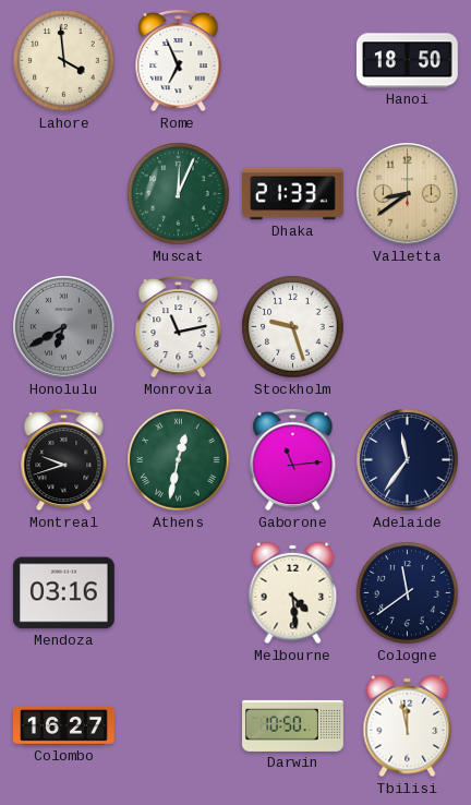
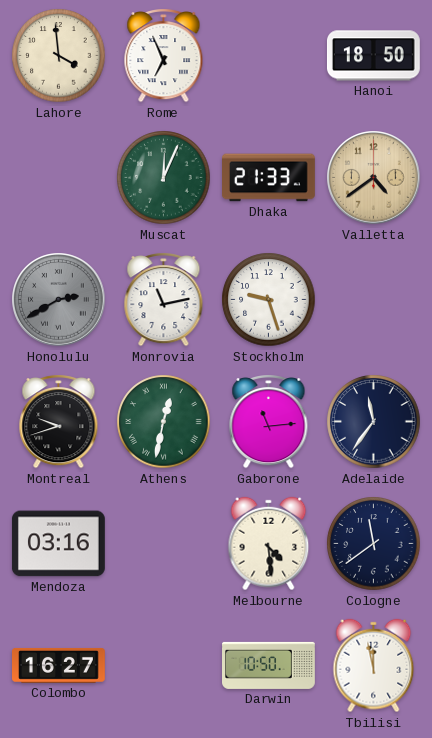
Valletta: 8:39 -> 4:39 (374, 178)
Honolulu: 6:40 -> 2:40 (59, 300)
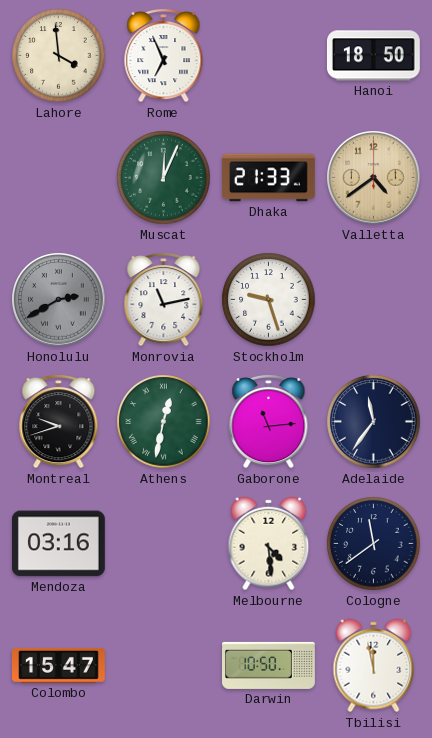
Colombo: 16:27 -> 15:47 (59, 665)
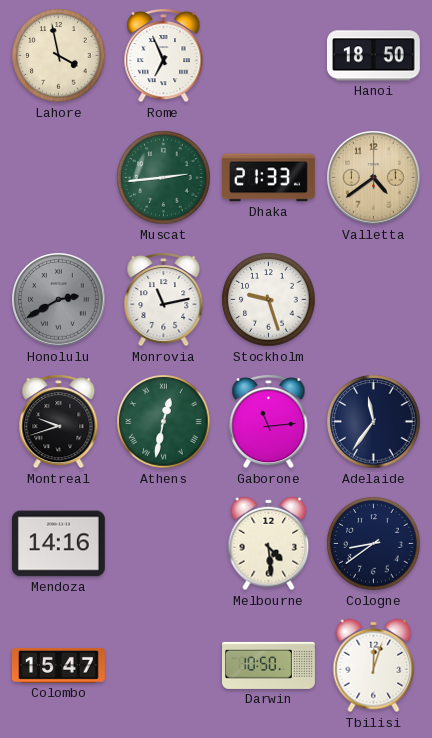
Lahore: 3:59 -> 3:58 (59, 56)
Muscat: 12:04 -> 2:44 (164, 178)
Mendoza: 03:16 -> 14:16 (58, 544)
Cologne: 11:39 -> 8:39 (374, 544)
Tbilisi: 11:58 -> 12:03 (374, 666)
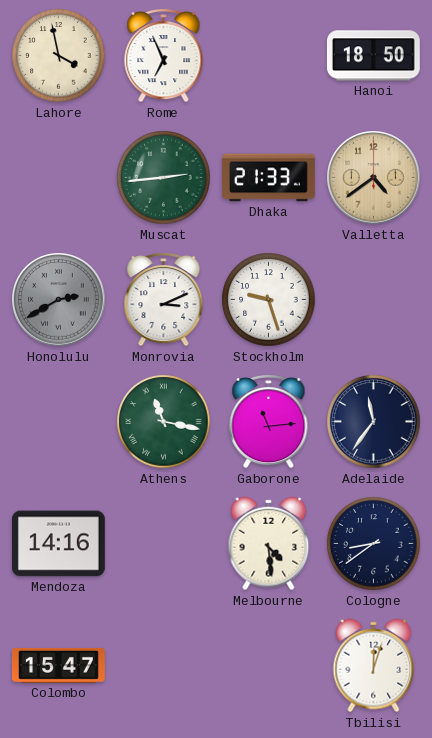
Monrovia: 11:13 -> 3:11 (164, 299)
Montreal: 9:42 -> none (59, 421)
Athens: 12:32 -> 11:17 (164, 422)
Darwin: 10:50 -> none (269, 665)
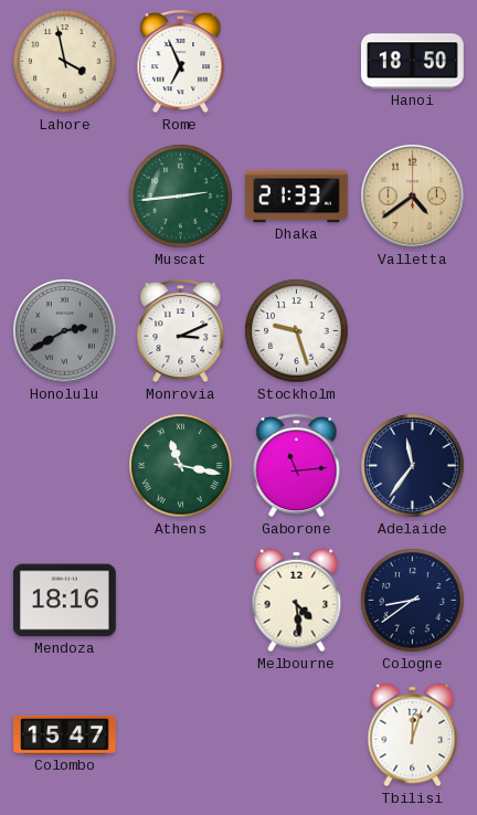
Mendoza: 14:16 -> 18:16 (64, 601)
